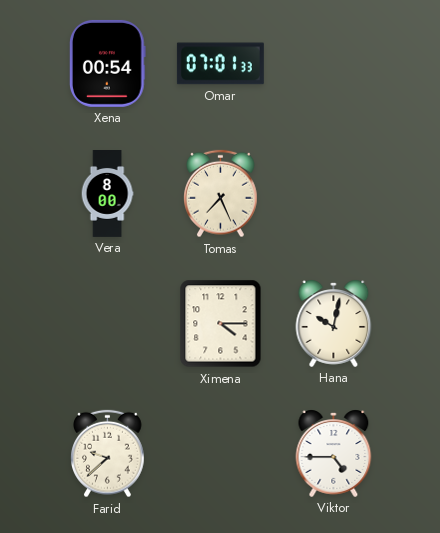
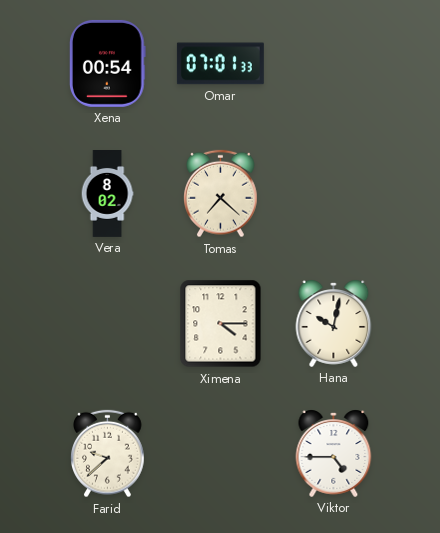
Vera: 8:00 -> 8:02 (107, 194)
Tomas: 7:26 -> 7:22 (221, 194)
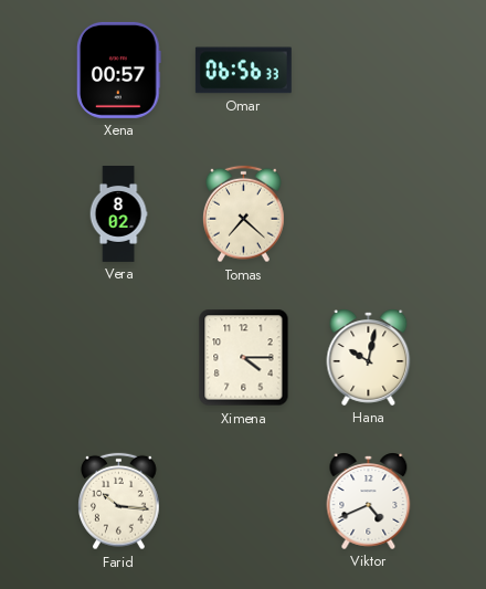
Xena: 00:54 -> 00:57 (119, 70)
Omar: 07:01 -> 06:56 (243, 71)
Farid: 9:38 -> 10:16 (119, 502)
Viktor: 4:45 -> 4:41 (369, 501)
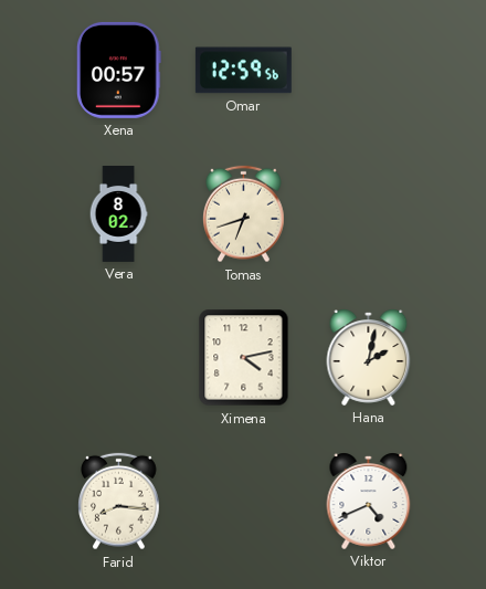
Omar: 06:56 -> 12:59 (243, 71)
Tomas: 7:22 -> 6:42 (244, 214)
Ximena: 4:15 -> 4:13 (244, 358)
Hana: 10:02 -> 2:02 (369, 357)
Farid: 10:16 -> 8:16 (119, 502)
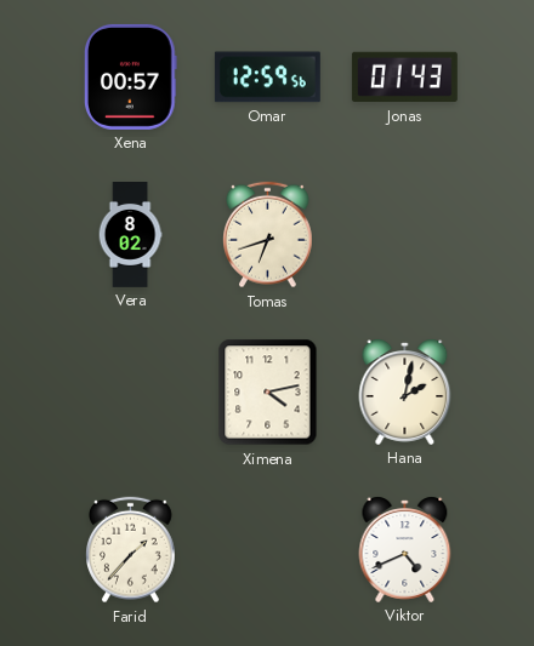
Jonas: none -> 01:43 (404, 78)
Farid: 8:16 -> 1:37 (131, 550)
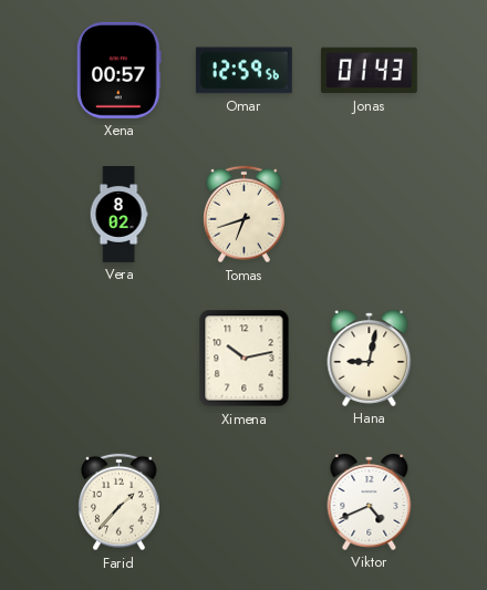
Ximena: 4:13 -> 10:13 (245, 359)
Hana: 2:02 -> 9:02 (370, 358)
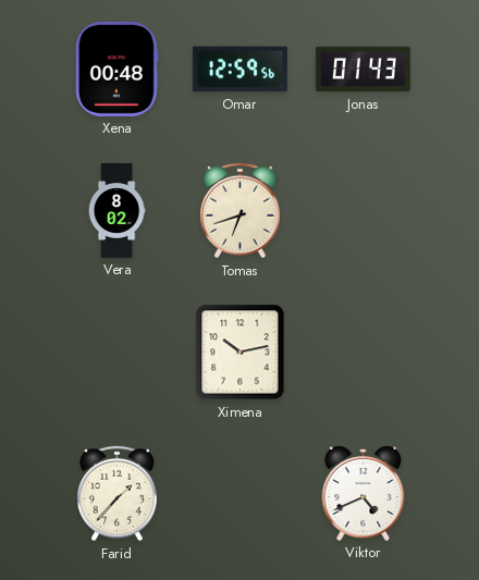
Xena: 00:57 -> 00:48 (118, 69)
Hana: 9:02 -> none (370, 358)
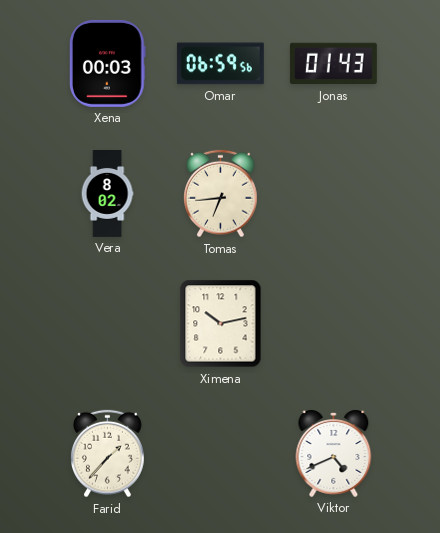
Xena: 00:48 -> 00:03 (108, 63)
Omar: 12:59 -> 06:59 (220, 64)
Tomas: 6:42 -> 6:44 (221, 194)
